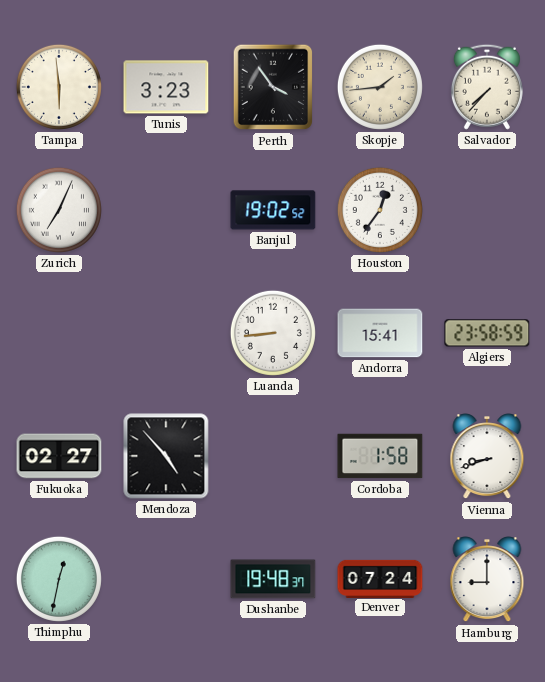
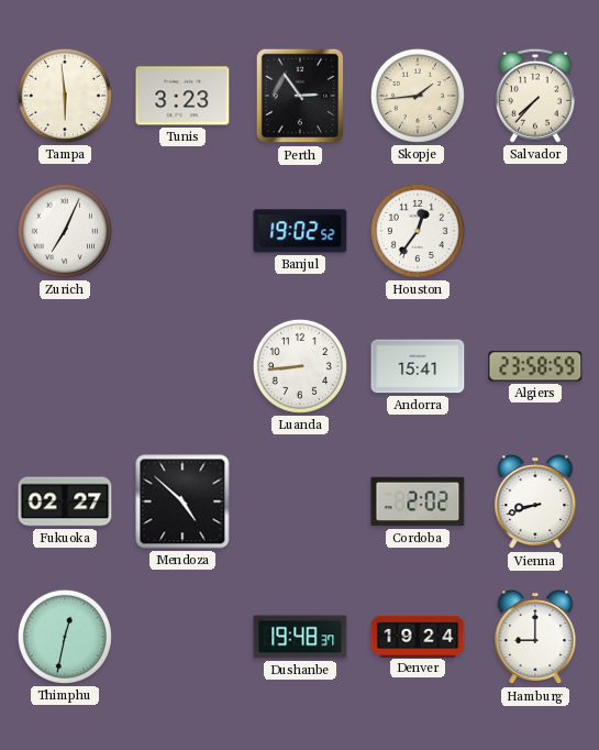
Perth: 3:54 -> 2:54 (300, 96)
Mendoza: 4:53 -> 4:52 (182, 501)
Cordoba: 1:58 -> 2:02 (418, 501)
Denver: 07:24 -> 19:24 (418, 636)
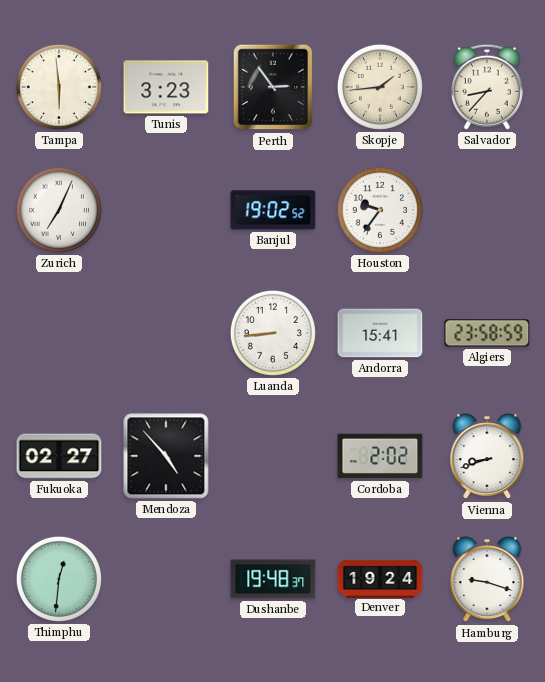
Salvador: 7:37 -> 8:37 (487, 87)
Houston: 12:36 -> 9:36 (380, 210)
Mendoza: 4:52 -> 4:53 (166, 456)
Thimphu: 12:32 -> 12:31 (59, 579)
Hamburg: 9:00 -> 9:18 (487, 580)
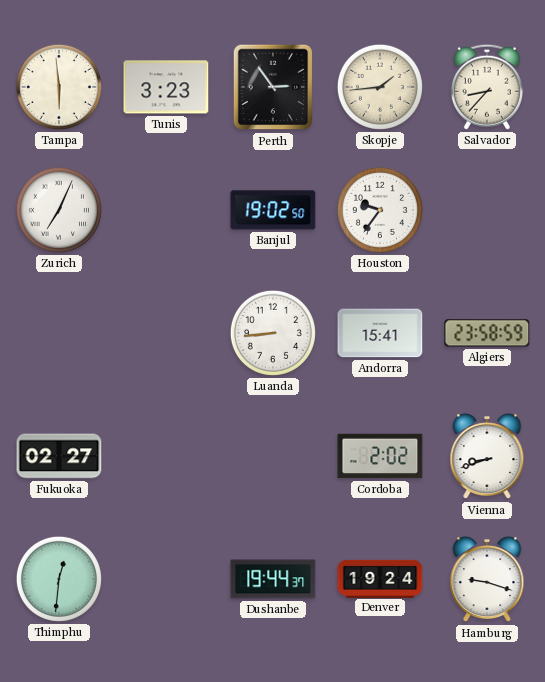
Banjul: 19:02:52 -> 19:02:50 (273, 210)
Mendoza: 4:53 -> none (166, 456)
Dushanbe: 19:48 -> 19:44 (273, 579)
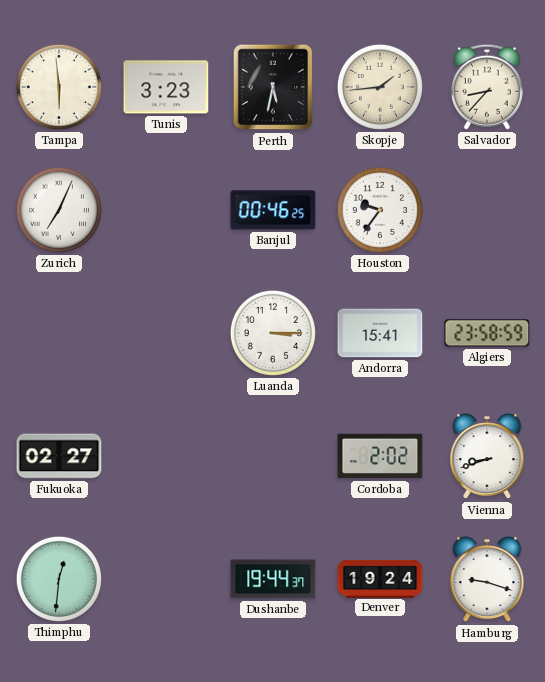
Perth: 2:54 -> 5:32 (273, 87)
Banjul: 19:02 -> 00:46 (273, 210)
Luanda: 8:44 -> 3:15 (273, 333)
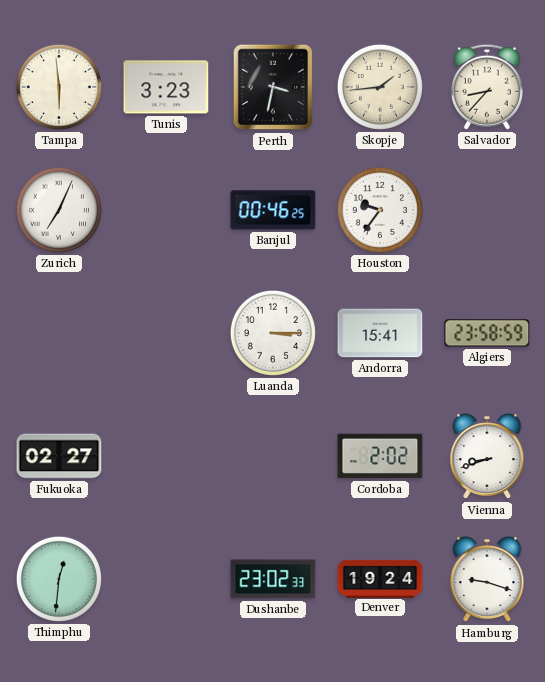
Perth: 5:32 -> 3:32 (273, 87)
Dushanbe: 19:44 -> 23:02 (273, 579)
